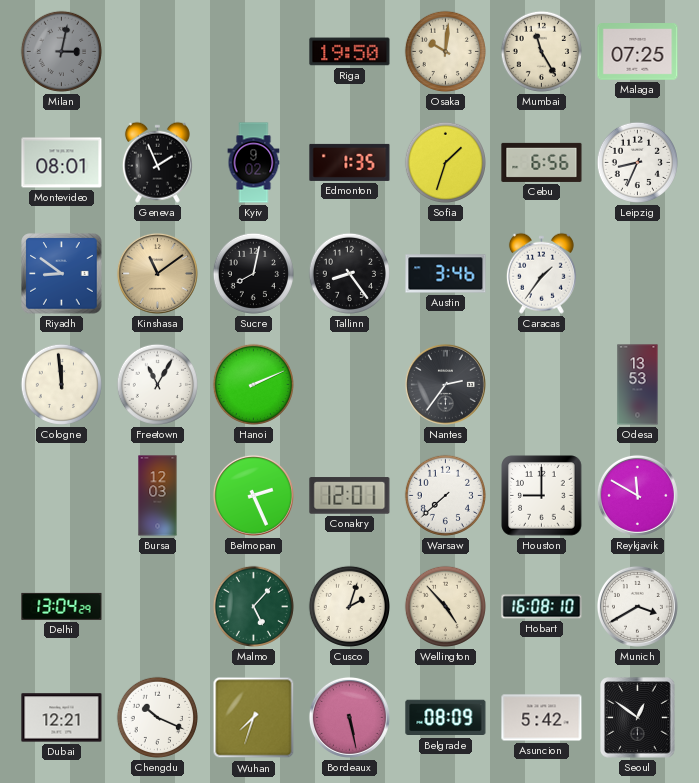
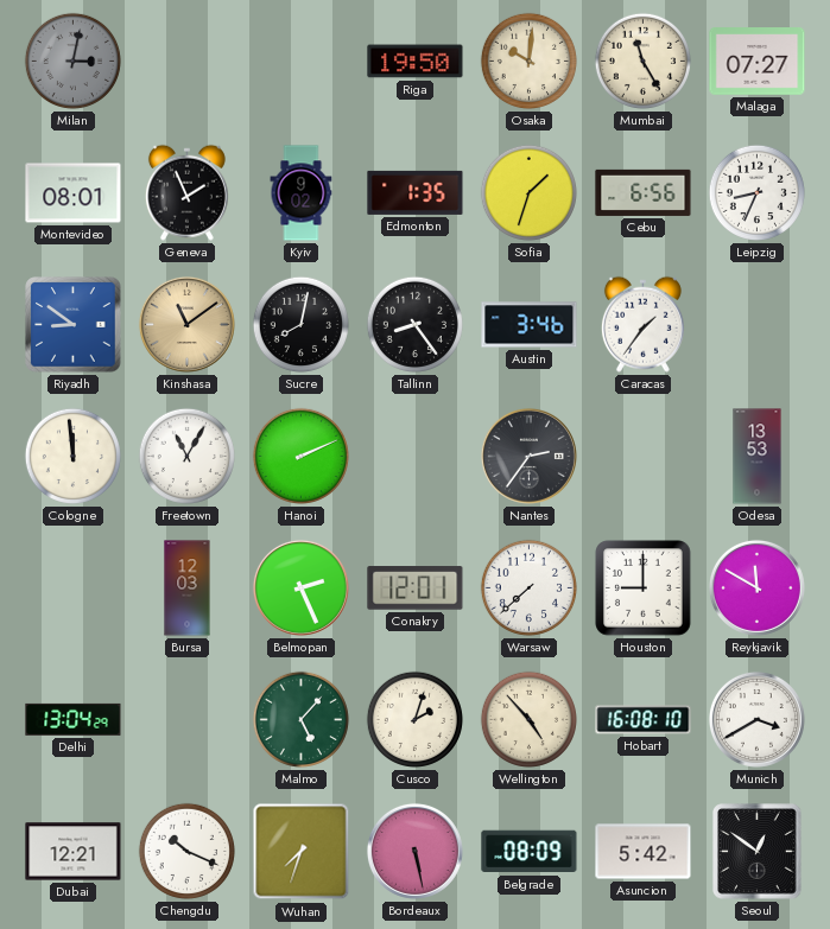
Malaga: 07:25 -> 07:27 (758, 62)
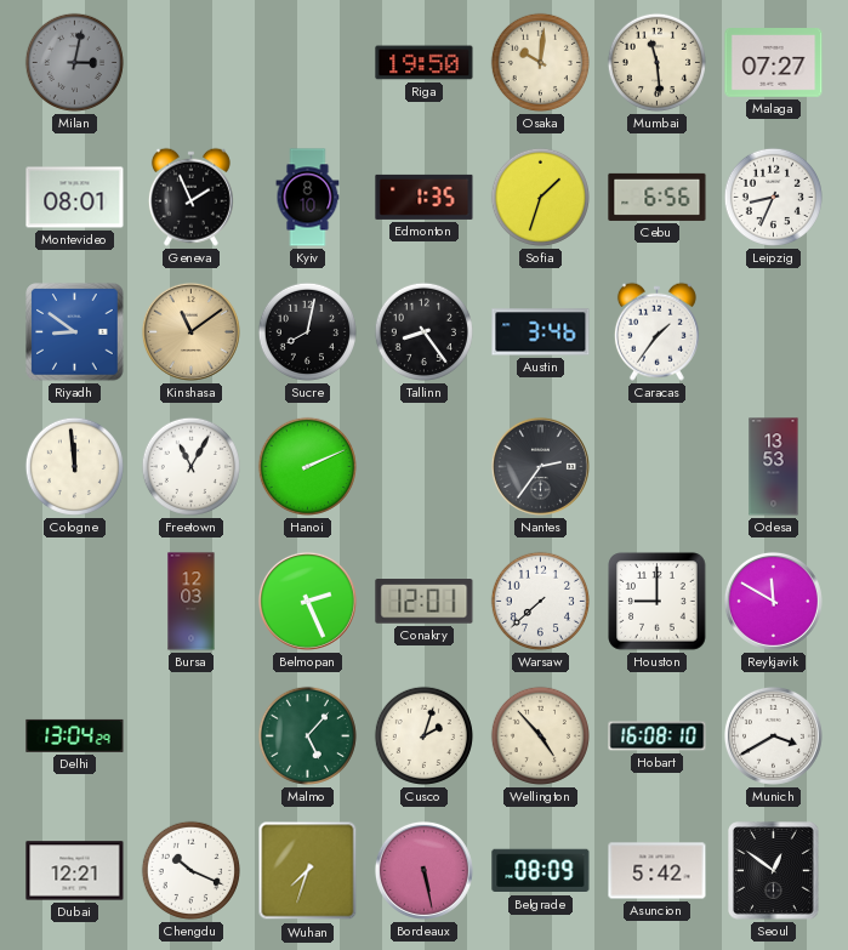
Mumbai: 11:25 -> 11:29 (656, 62)
Kyiv: 9:02 -> 8:10 (308, 198)
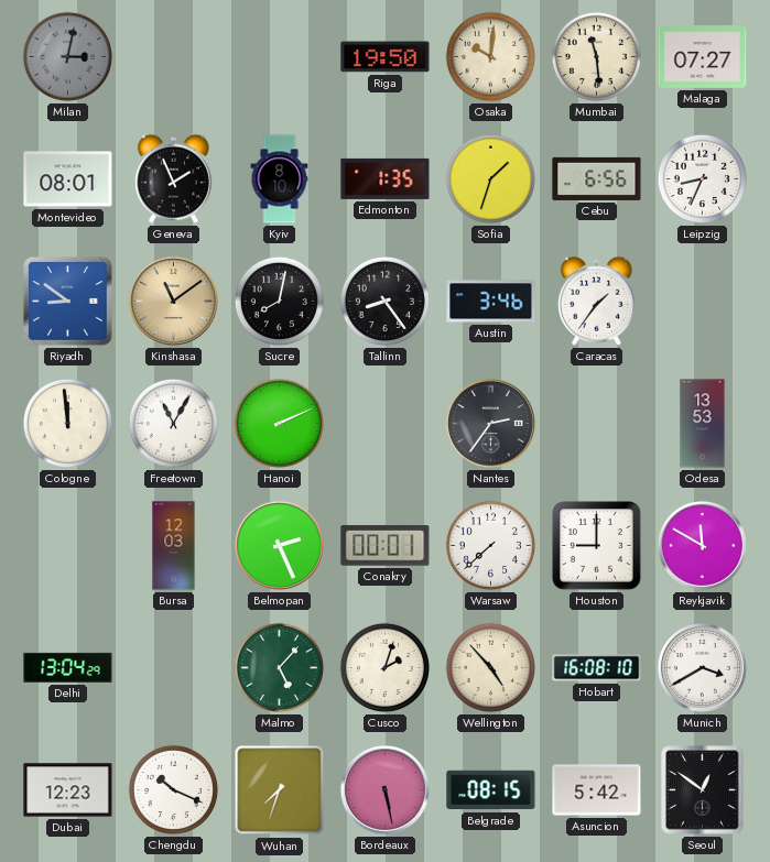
Conakry: 12:01 -> 00:01 (386, 546)
Dubai: 12:21 -> 12:23 (68, 790)
Belgrade: 08:09 -> 08:15 (491, 790)
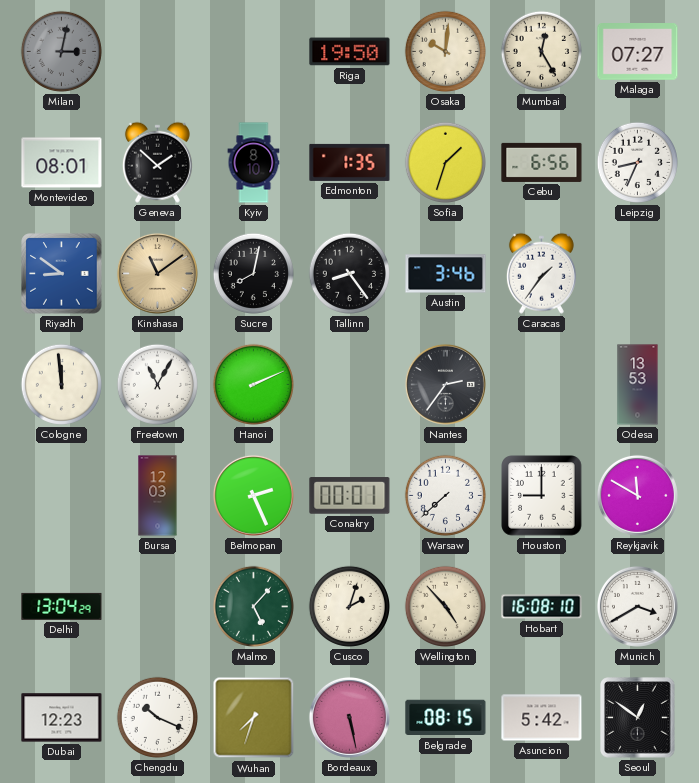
Mumbai: 11:29 -> 12:25 (541, 51)
Geneva: 1:56 -> 1:52 (157, 162)
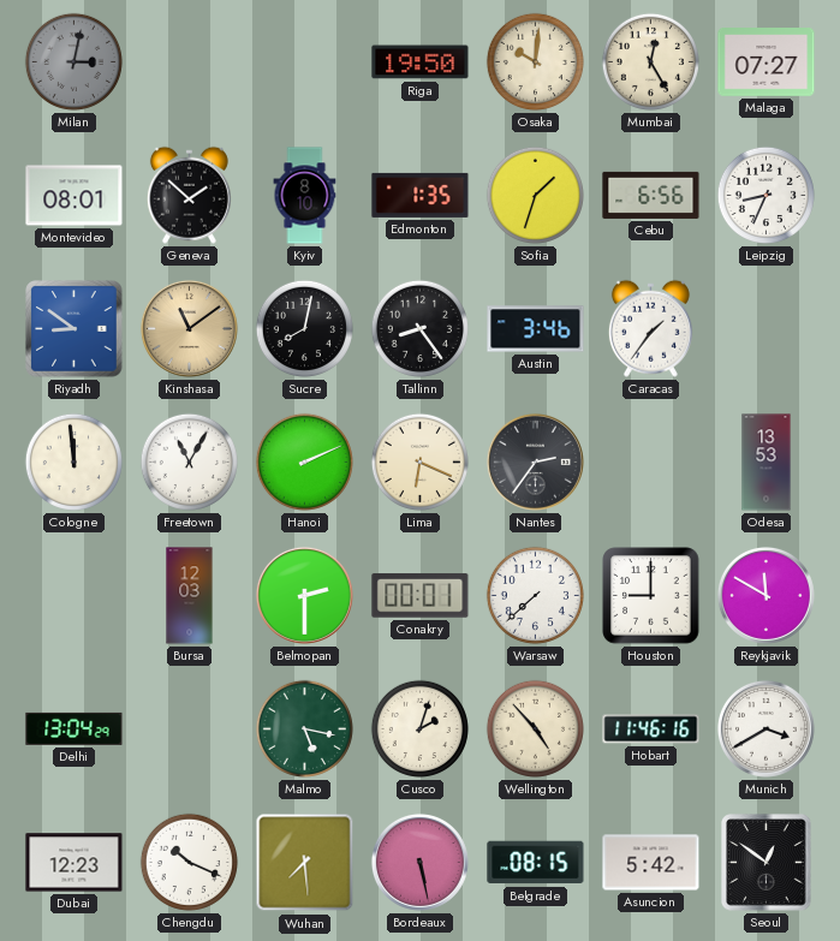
Lima: none -> 6:19 (419, 461)
Belmopan: 2:26 -> 2:30 (304, 595)
Malmo: 5:07 -> 5:17 (304, 728)
Hobart: 16:08 -> 11:46 (651, 729)
Wuhan: 7:33 -> 7:29 (305, 863)
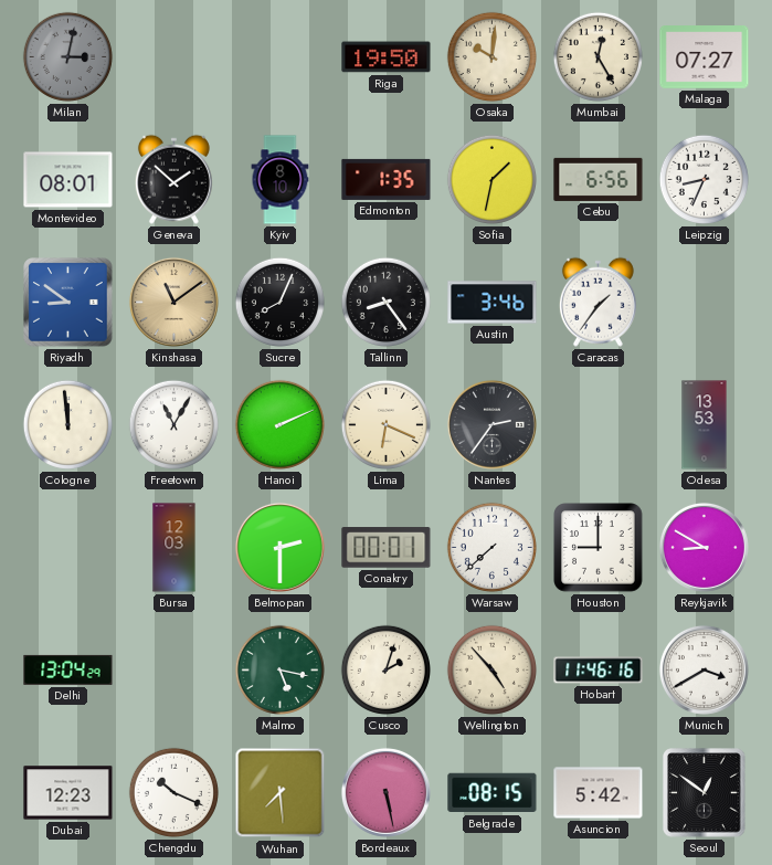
Sofia: 1:33 -> 1:32 (491, 179)
Sucre: 8:02 -> 8:04 (279, 302)
Reykjavik: 11:50 -> 8:50 (704, 547)
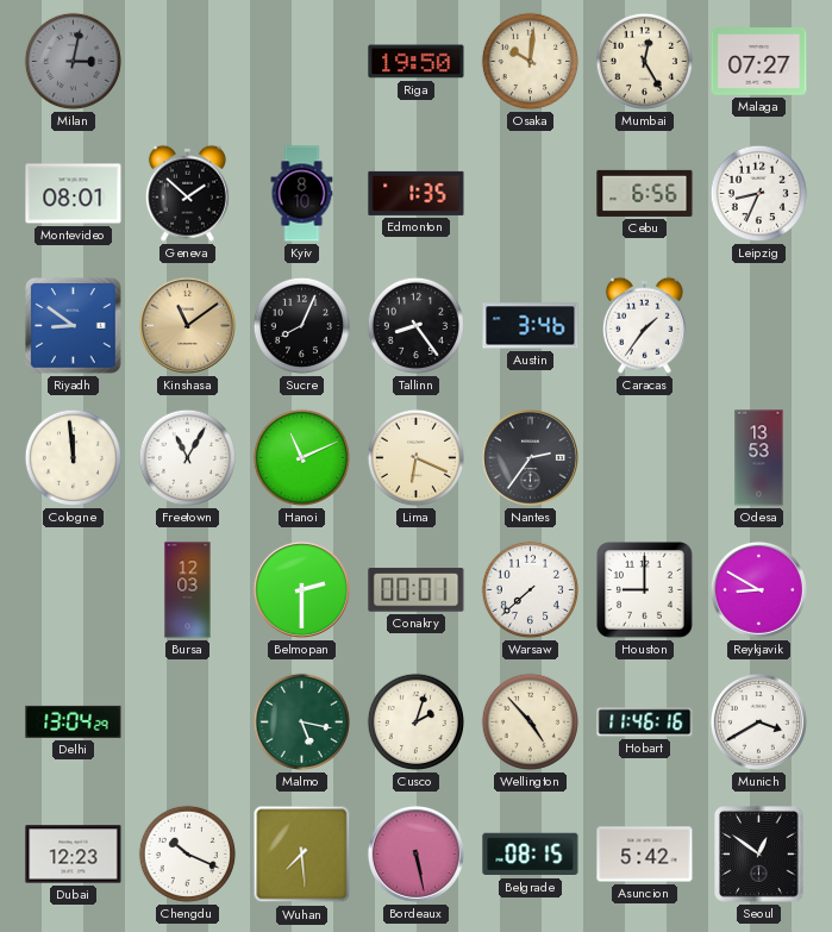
Sofia: 1:32 -> none (491, 179)
Hanoi: 2:11 -> 11:11 (301, 457)
